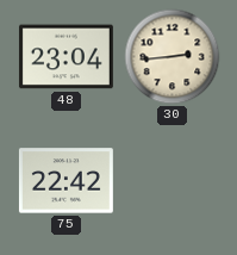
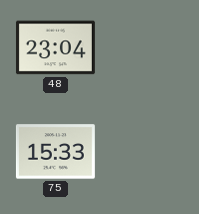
30: 2:44 -> none (173, 57)
75: 22:42 -> 15:33 (55, 152)
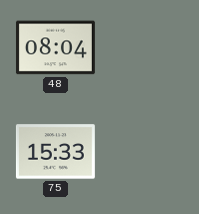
48: 23:04 -> 08:04 (55, 48)
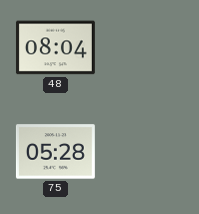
75: 15:33 -> 05:28 (55, 152)
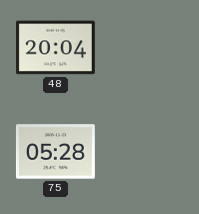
48: 08:04 -> 20:04 (55, 48)
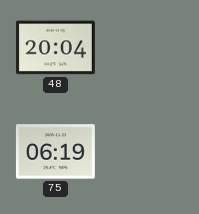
75: 05:28 -> 06:19 (55, 152)
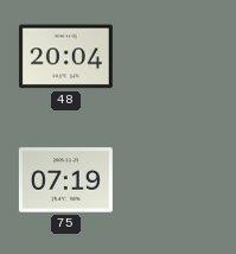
75: 06:19 -> 07:19 (65, 180)
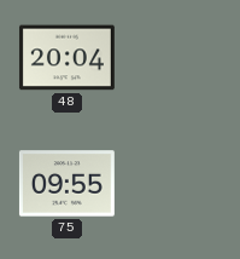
75: 07:19 -> 09:55 (66, 184)
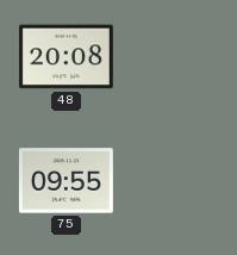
48: 20:04 -> 20:08 (66, 57)
